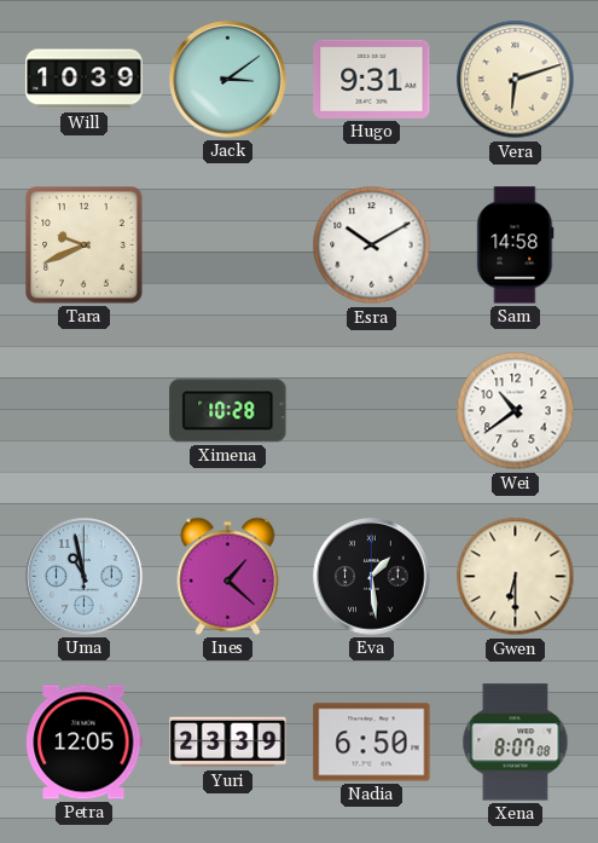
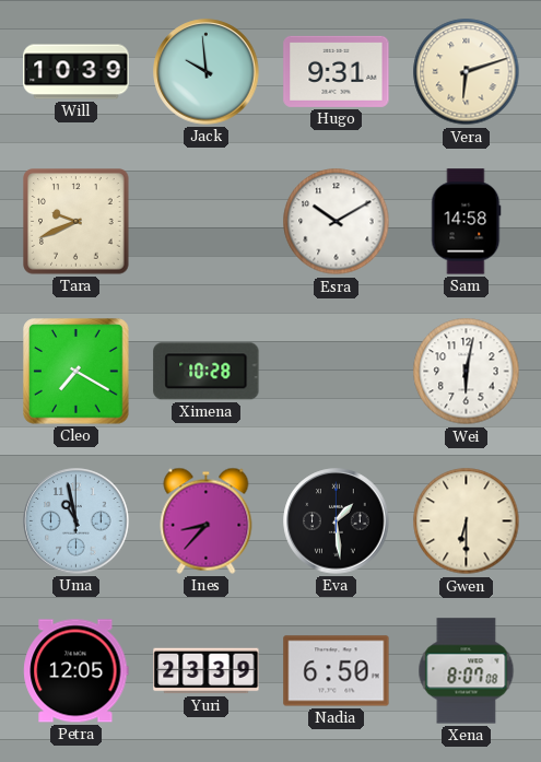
Jack: 3:09 -> 9:59 (207, 72)
Cleo: none -> 7:20 (77, 372)
Wei: 10:39 -> 6:02 (467, 372)
Ines: 1:22 -> 8:37 (207, 520)
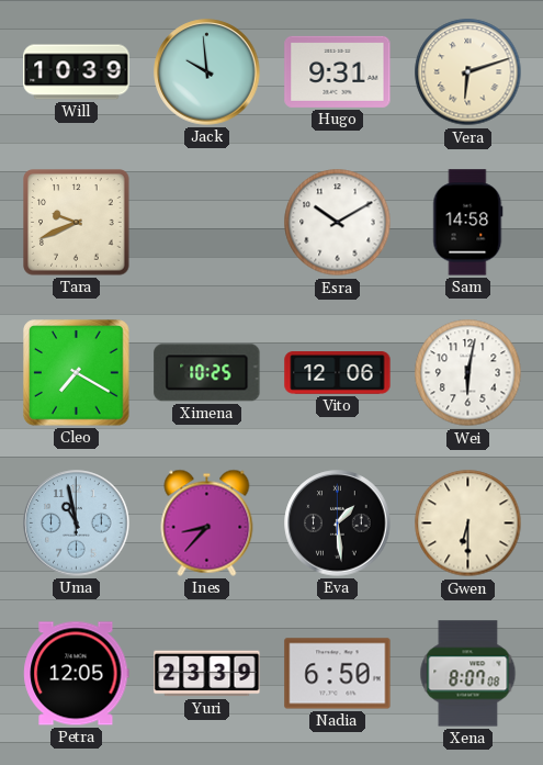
Ximena: 10:28 -> 10:25 (207, 373)
Vito: none -> 12:06 (338, 373)
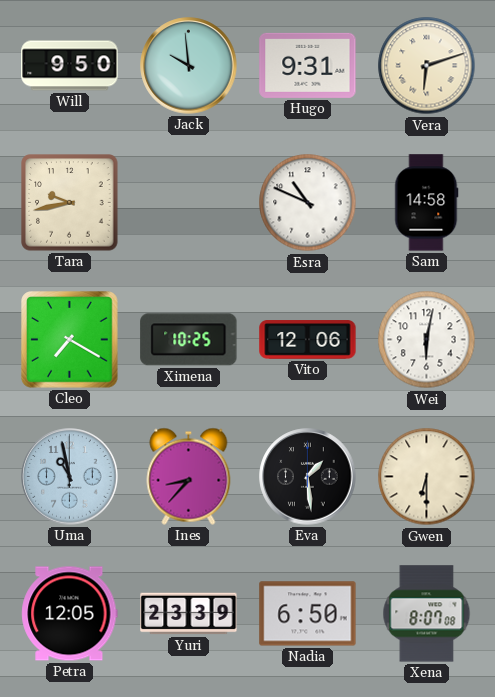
Will: 10:39 -> 9:50 (70, 66)
Tara: 9:41 -> 9:43 (70, 203)
Esra: 10:10 -> 10:49 (308, 203)
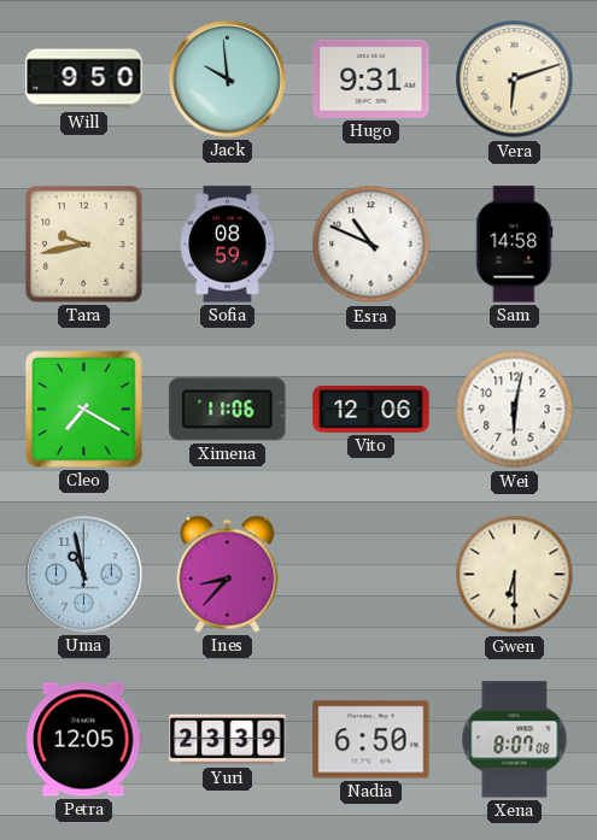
Sofia: none -> 08:59 (228, 245)
Ximena: 10:25 -> 11:06 (228, 410)
Eva: 1:29 -> none (308, 477)
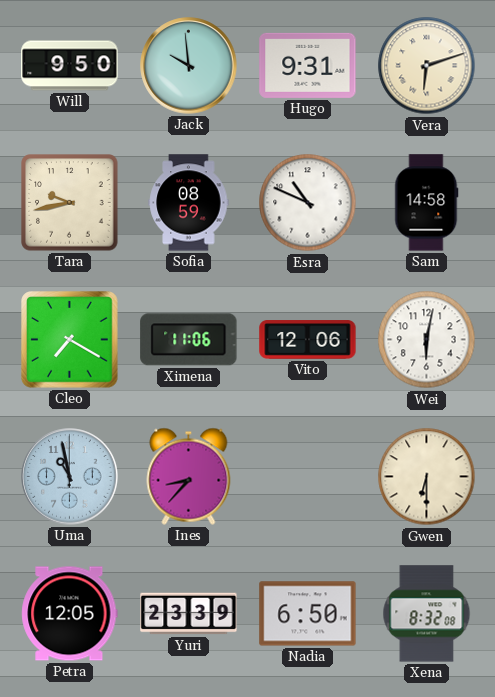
Xena: 8:07 -> 8:32 (427, 614)
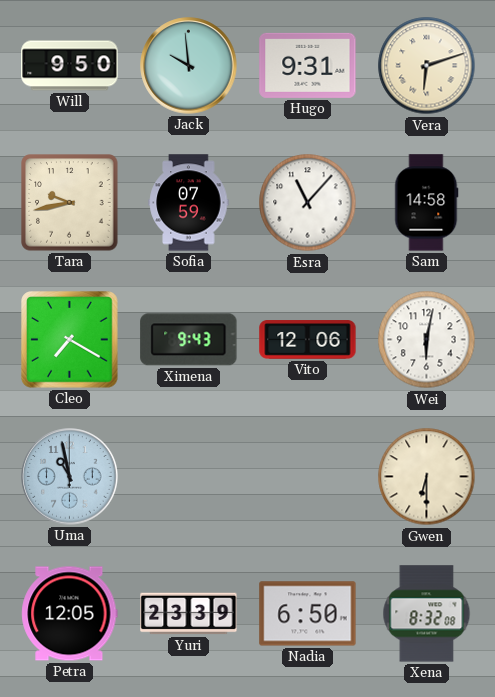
Sofia: 08:59 -> 07:59 (189, 203)
Esra: 10:49 -> 11:07 (308, 203)
Ximena: 11:06 -> 9:43 (189, 340)
Ines: 8:37 -> none (189, 476)
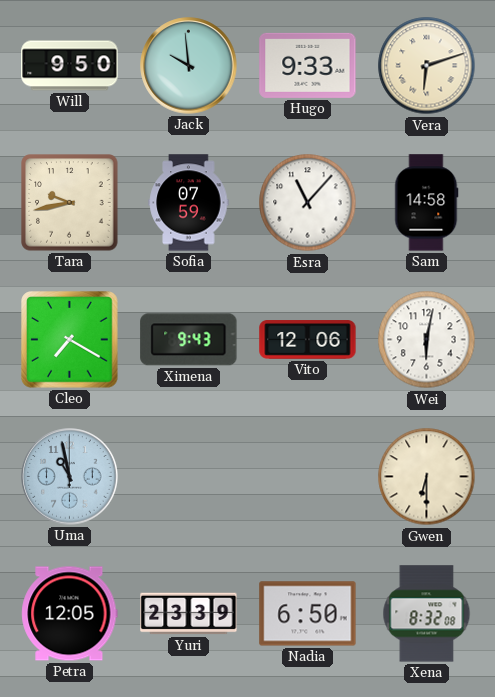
Hugo: 9:31 -> 9:33 (308, 65)
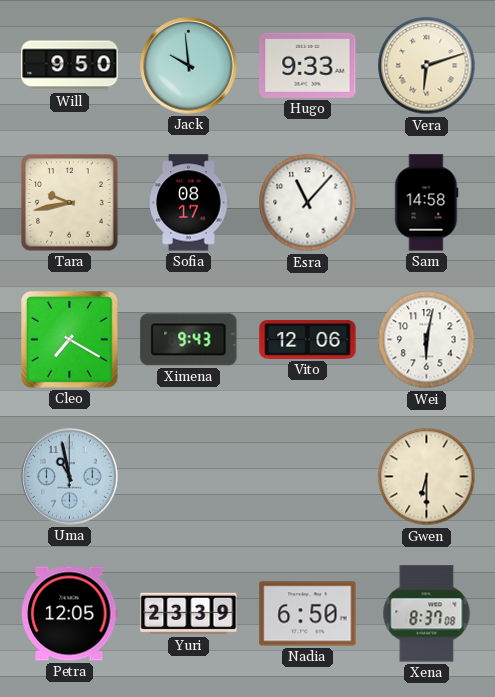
Sofia: 07:59 -> 08:17 (189, 203)
Xena: 8:32 -> 8:37 (427, 614)
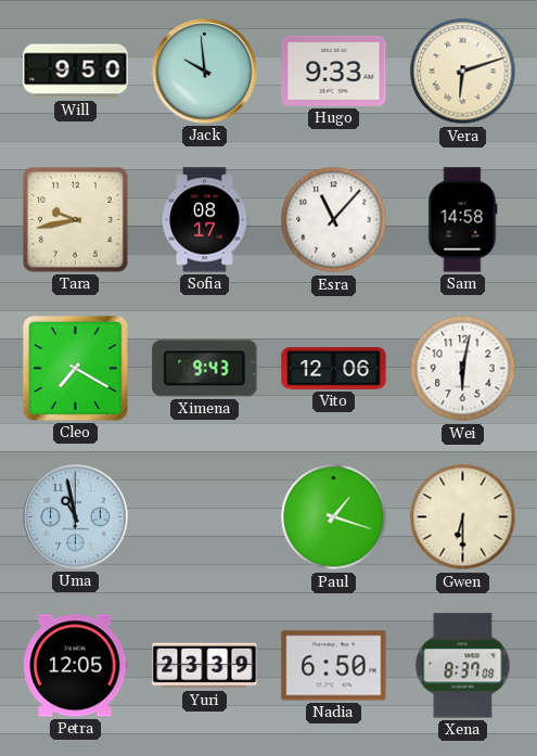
Paul: none -> 1:18 (334, 517)
